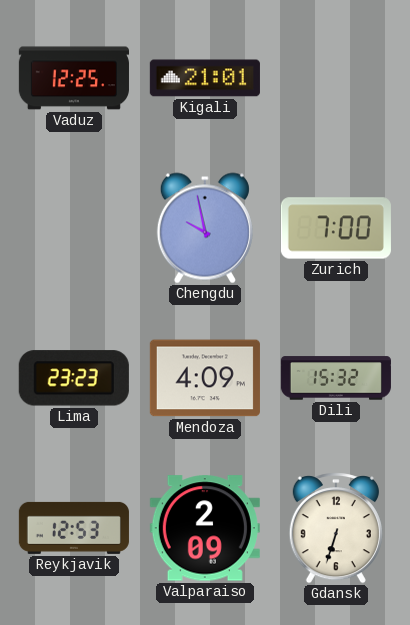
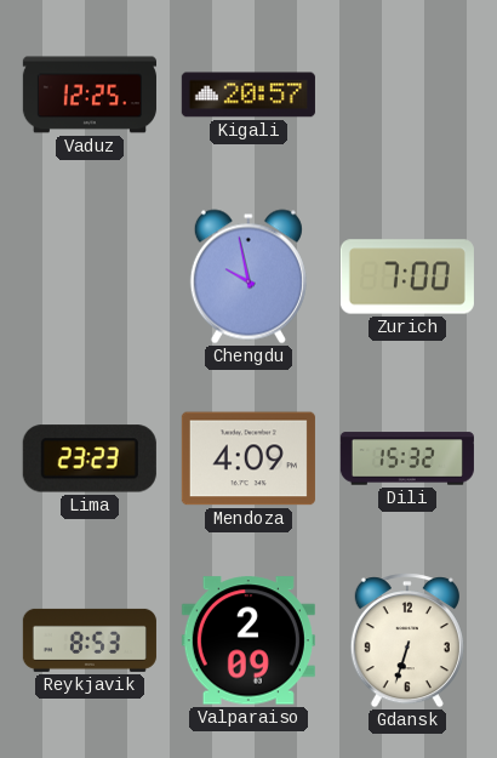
Kigali: 21:01 -> 20:57 (248, 95)
Reykjavik: 12:53 -> 8:53 (90, 640)
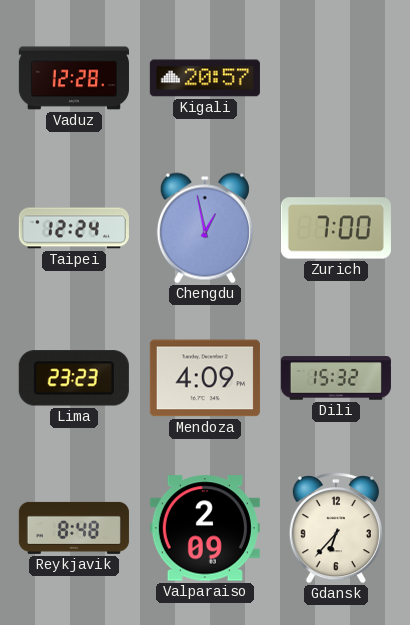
Vaduz: 12:25 -> 12:28 (74, 78)
Taipei: none -> 12:24 (74, 228)
Chengdu: 9:58 -> 12:58 (205, 228)
Reykjavik: 8:53 -> 8:48 (74, 528)
Gdansk: 6:33 -> 6:37 (336, 528)
